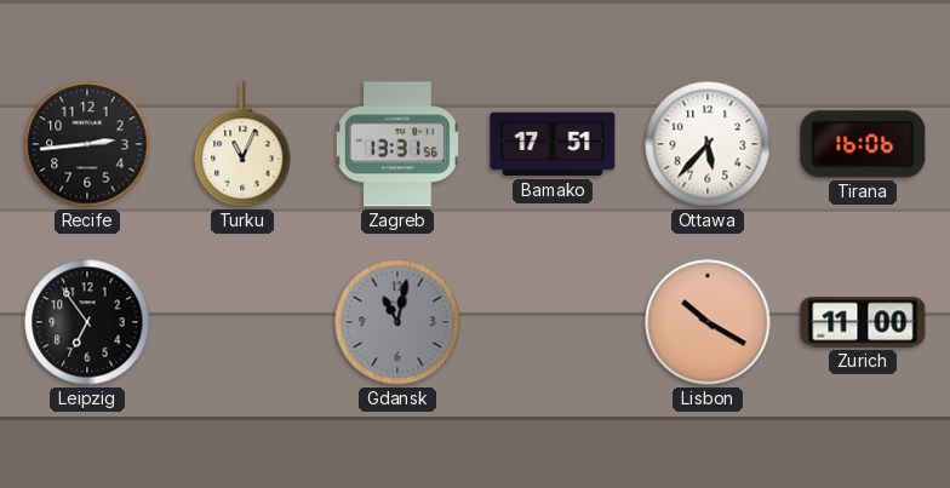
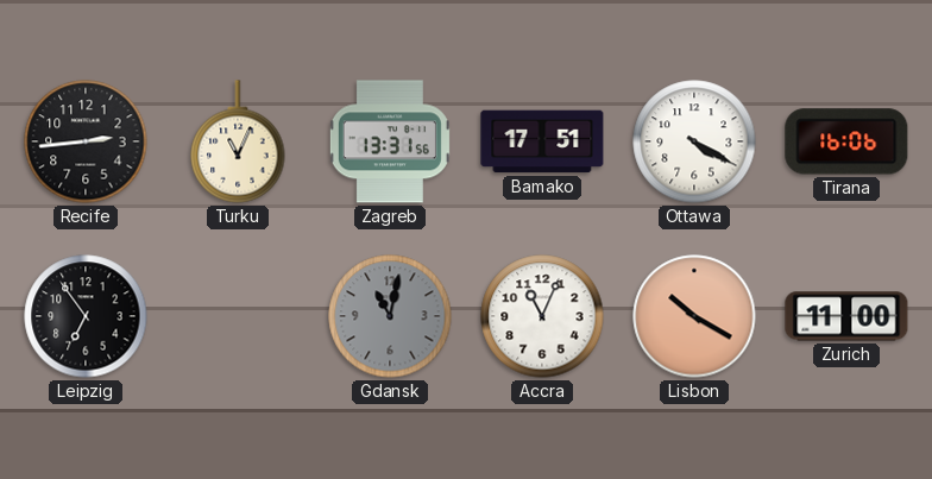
Ottawa: 5:37 -> 4:20 (694, 141)
Accra: none -> 11:04 (542, 316)
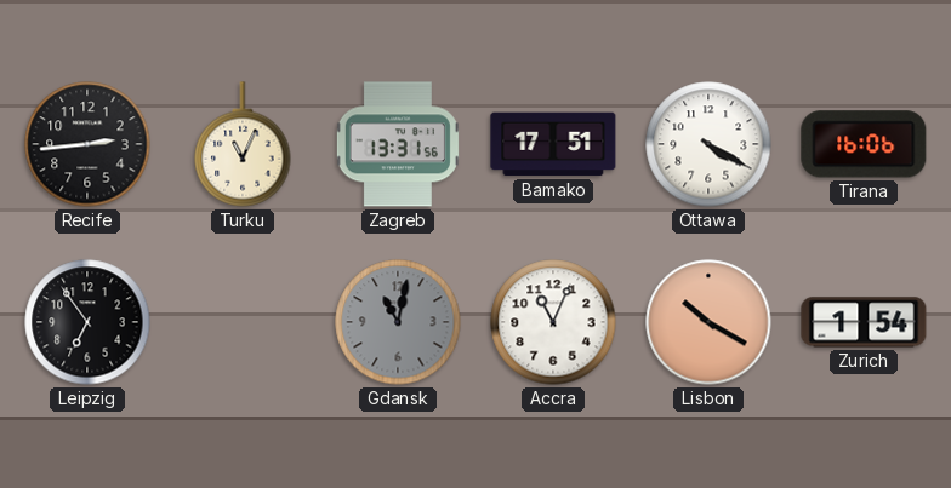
Zurich: 11:00 -> 1:54 (864, 322)
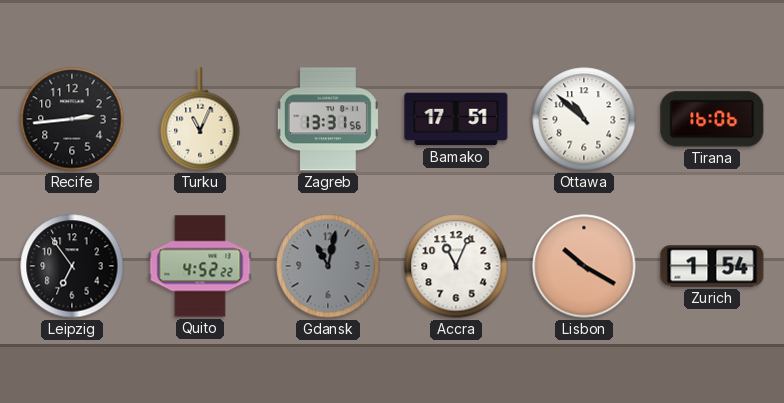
Ottawa: 4:20 -> 10:52 (584, 119)
Quito: none -> 4:52 (200, 266)
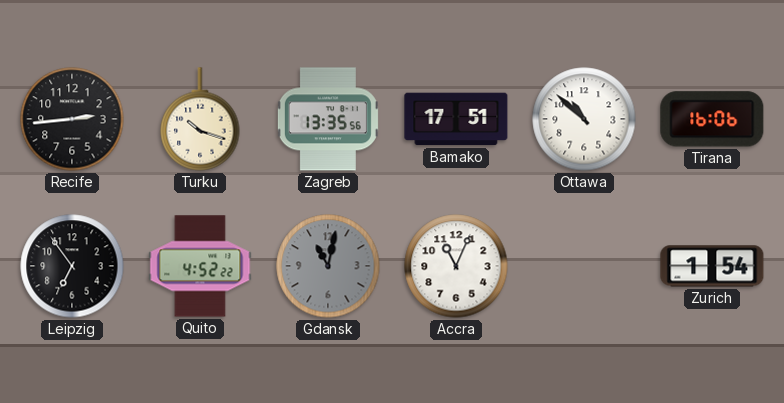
Turku: 11:04 -> 10:18 (200, 119)
Zagreb: 13:31 -> 13:35 (328, 119)
Lisbon: 10:20 -> none (584, 266)
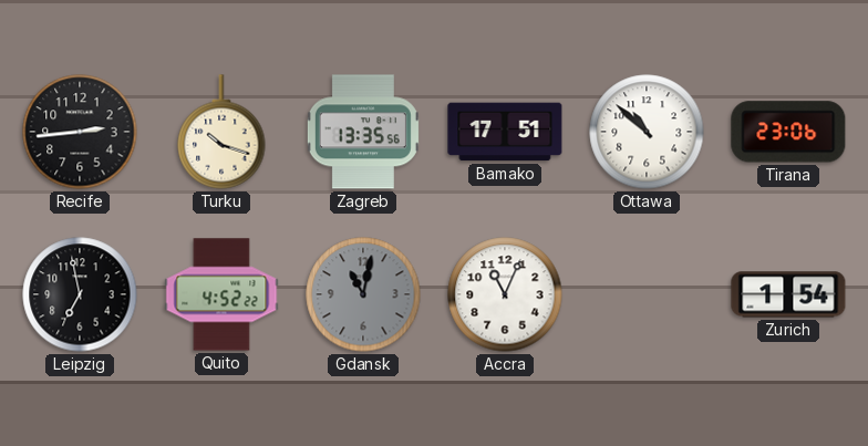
Tirana: 16:06 -> 23:06 (788, 132)
Leipzig: 6:54 -> 6:58 (80, 294)
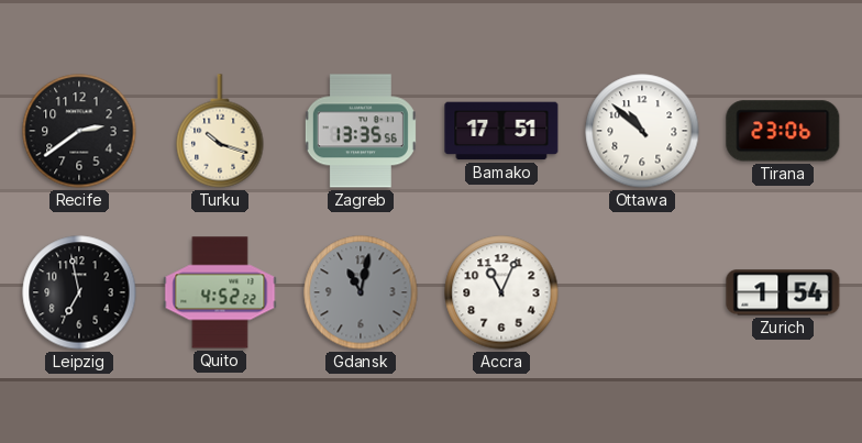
Recife: 2:44 -> 2:39 (79, 131)
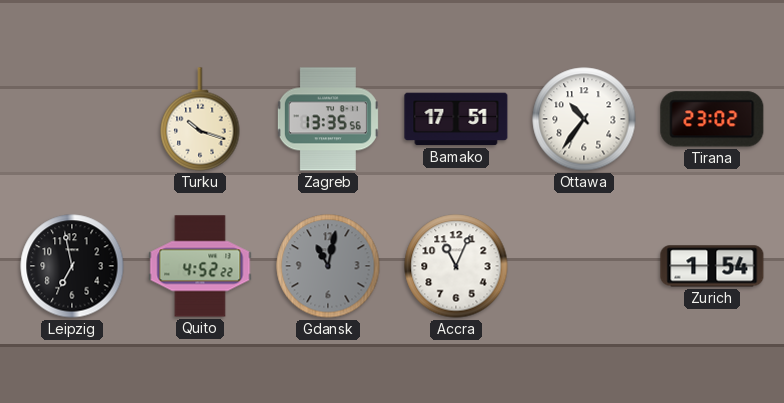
Recife: 2:39 -> none (79, 131)
Ottawa: 10:52 -> 10:36 (584, 119)
Tirana: 23:06 -> 23:02 (712, 119)
